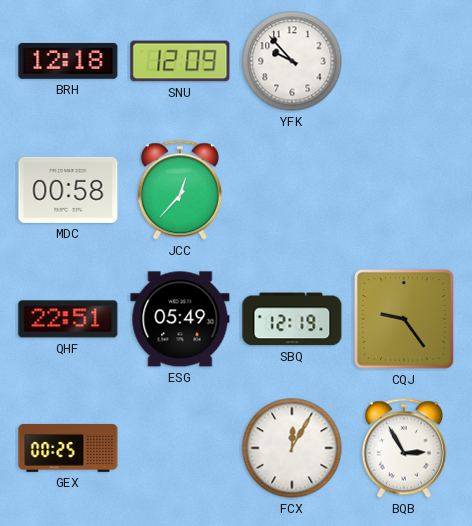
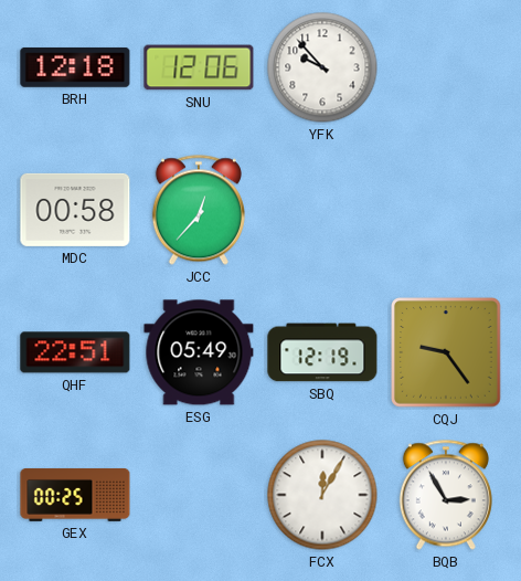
SNU: 12:09 -> 12:06 (199, 67)
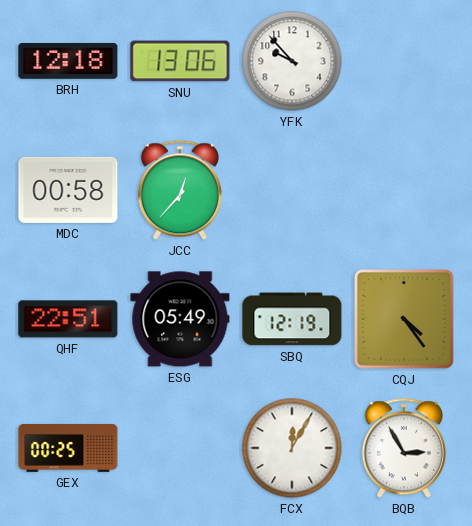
SNU: 12:06 -> 13:06 (180, 61)
CQJ: 9:24 -> 4:24 (405, 320)
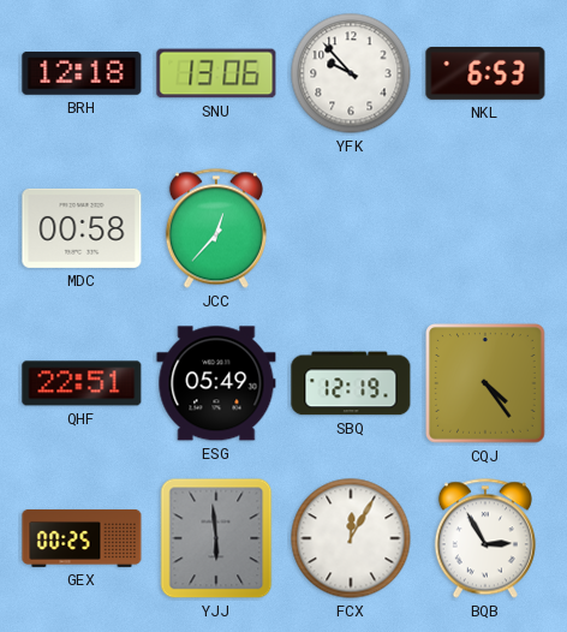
NKL: none -> 6:53 (485, 73)
YJJ: none -> 5:59 (216, 538)
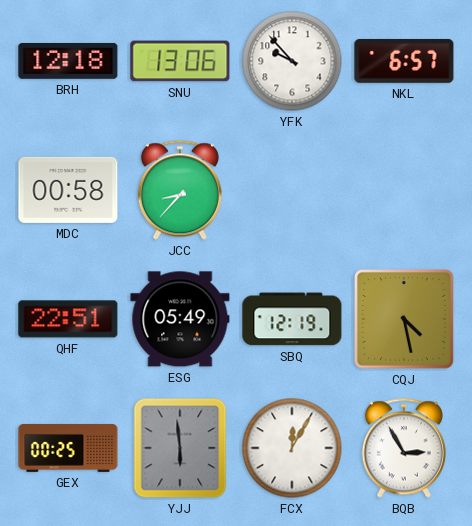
NKL: 6:53 -> 6:57 (404, 61)
JCC: 12:37 -> 8:37 (180, 190)
CQJ: 4:24 -> 4:28 (405, 320)
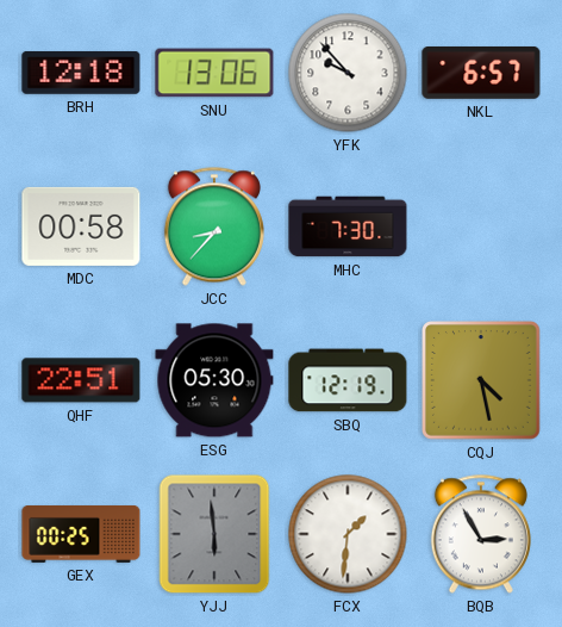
MHC: none -> 7:30 (348, 226)
ESG: 05:49 -> 05:30 (214, 380)
FCX: 12:05 -> 1:31 (348, 534)
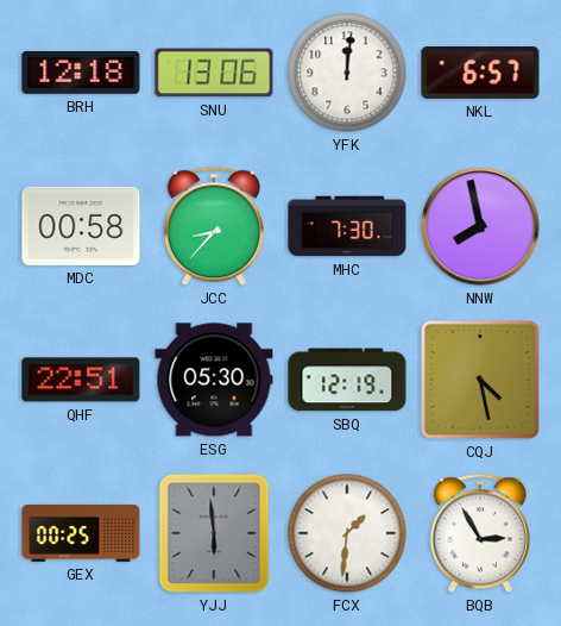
YFK: 9:53 -> 12:01 (347, 73)
NNW: none -> 7:58 (480, 226)
